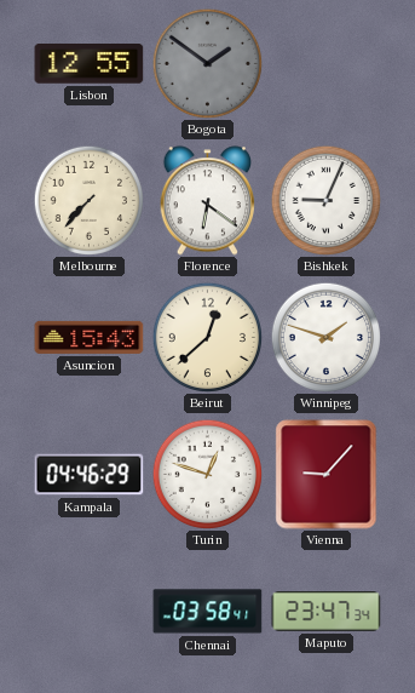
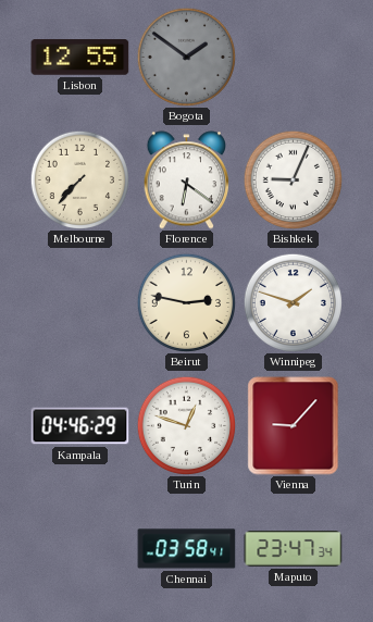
Asuncion: 15:43 -> none (90, 337)
Beirut: 12:38 -> 2:47 (186, 302)
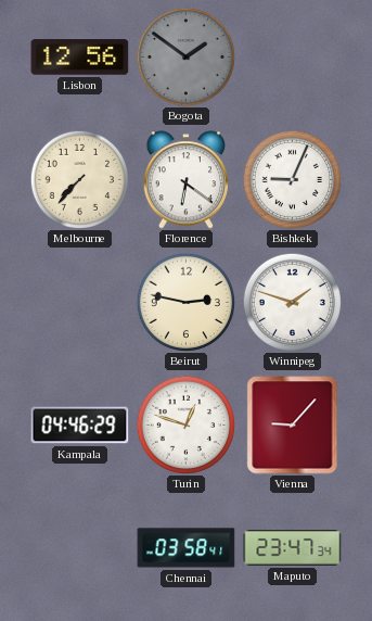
Lisbon: 12:55 -> 12:56 (80, 58)
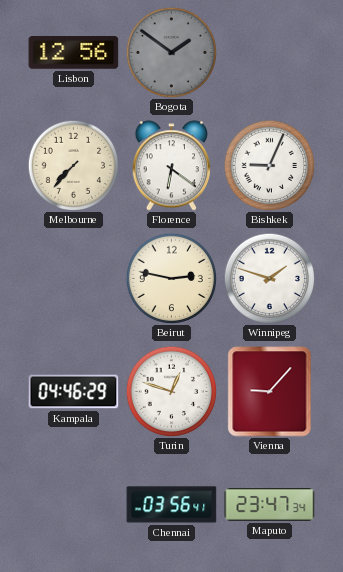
Chennai: 03:58 -> 03:56 (172, 505)
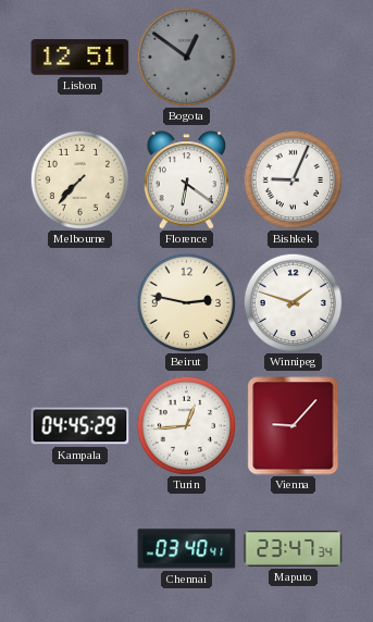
Lisbon: 12:56 -> 12:51 (80, 58)
Bogota: 1:51 -> 12:51 (186, 57)
Kampala: 04:46 -> 04:45 (80, 426)
Turin: 12:48 -> 12:44 (186, 425)
Chennai: 03:56 -> 03:40 (187, 549)
